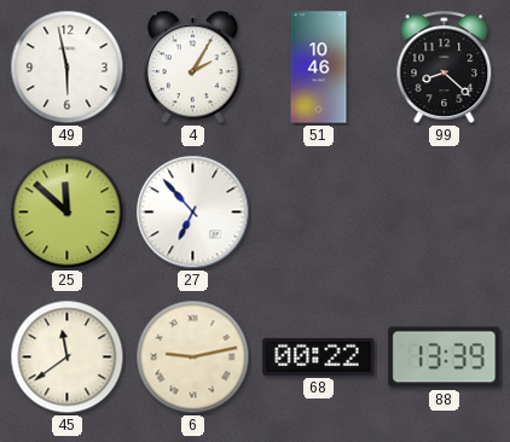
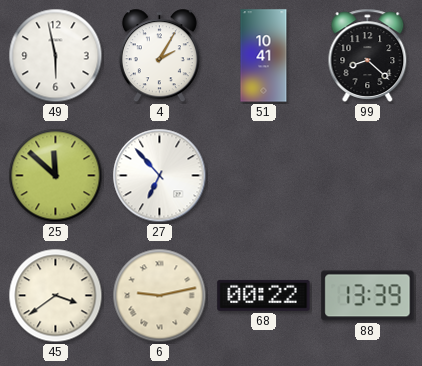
51: 10:46 -> 10:41 (264, 56)
45: 11:39 -> 3:39 (56, 296)
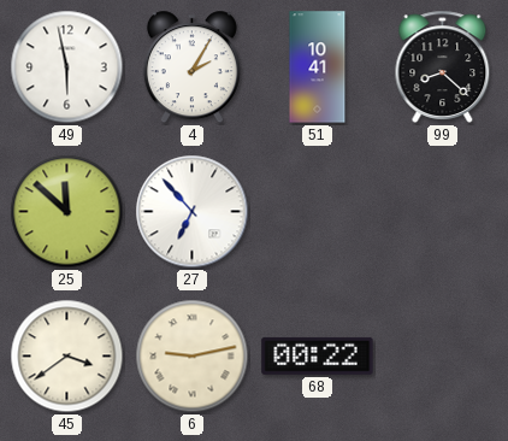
88: 13:39 -> none (368, 296)
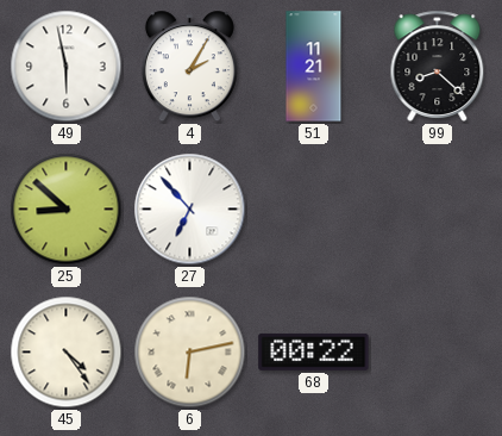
51: 10:41 -> 11:21 (314, 67)
25: 11:52 -> 8:52 (67, 210)
45: 3:39 -> 4:24 (67, 353)
6: 9:13 -> 6:13 (190, 353)
